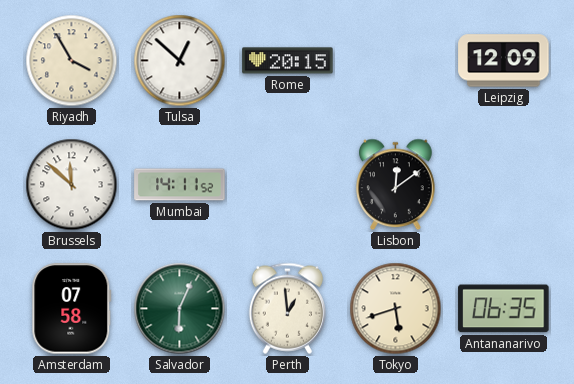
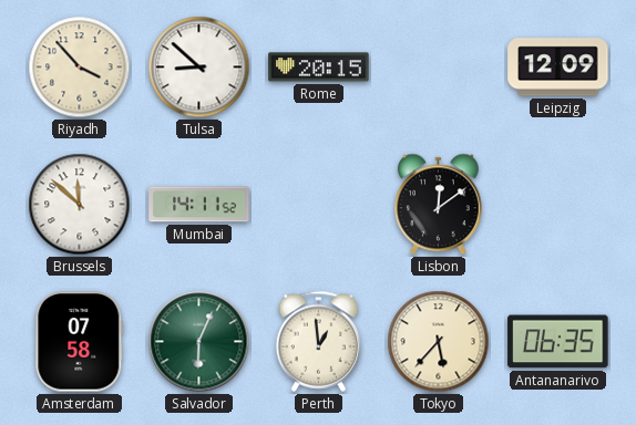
Riyadh: 3:55 -> 3:53 (80, 68)
Tulsa: 12:52 -> 8:52 (199, 68)
Tokyo: 5:42 -> 5:37 (439, 342)
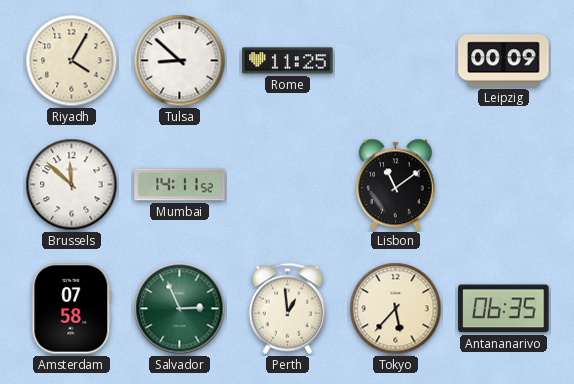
Riyadh: 3:53 -> 4:05 (72, 61)
Rome: 20:15 -> 11:25 (288, 61)
Leipzig: 12:09 -> 00:09 (504, 61)
Lisbon: 12:09 -> 11:09 (396, 185)
Salvador: 6:04 -> 2:56 (180, 309)
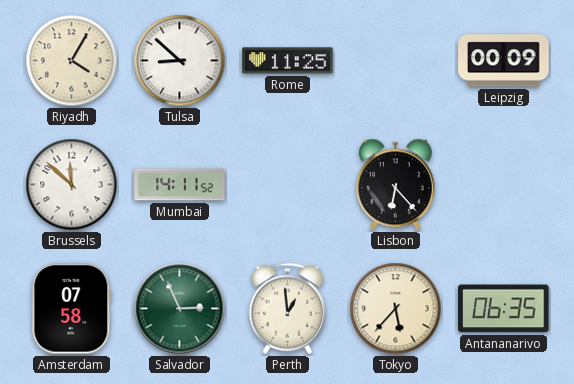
Lisbon: 11:09 -> 6:23 (396, 185)
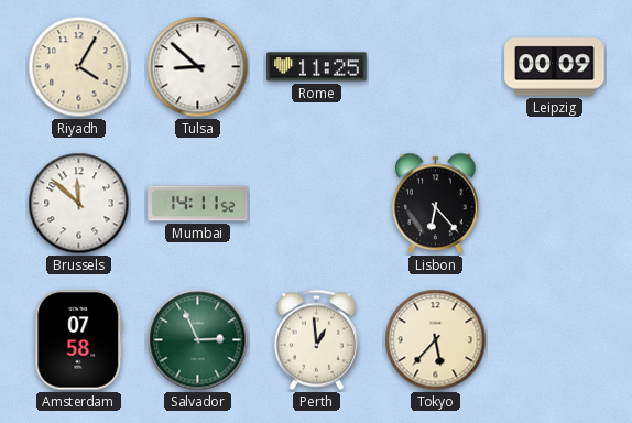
Antananarivo: 06:35 -> none (504, 309)
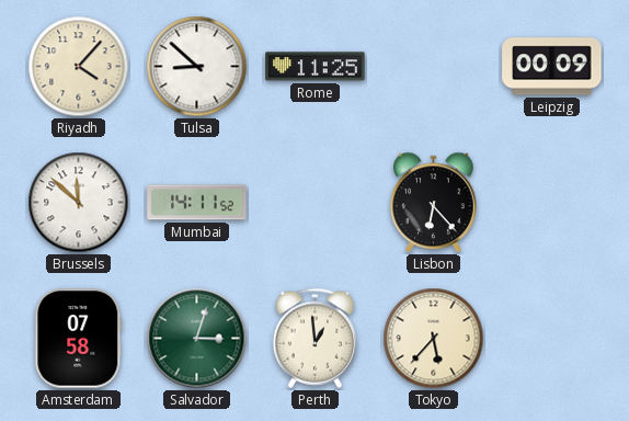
Riyadh: 4:05 -> 4:07 (79, 67)
Salvador: 2:56 -> 3:03 (197, 339)
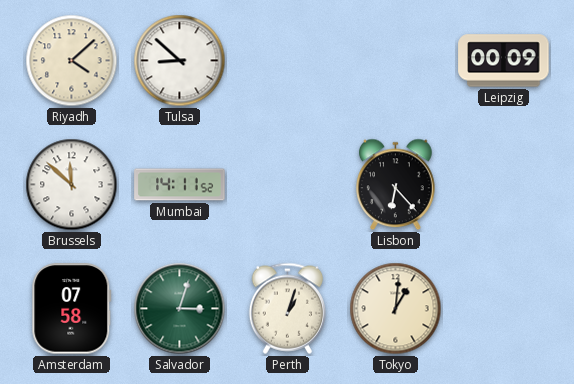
Riyadh: 4:07 -> 4:08 (72, 61)
Rome: 11:25 -> none (316, 67)
Perth: 12:59 -> 1:03 (287, 308)
Tokyo: 5:37 -> 1:01 (396, 309)
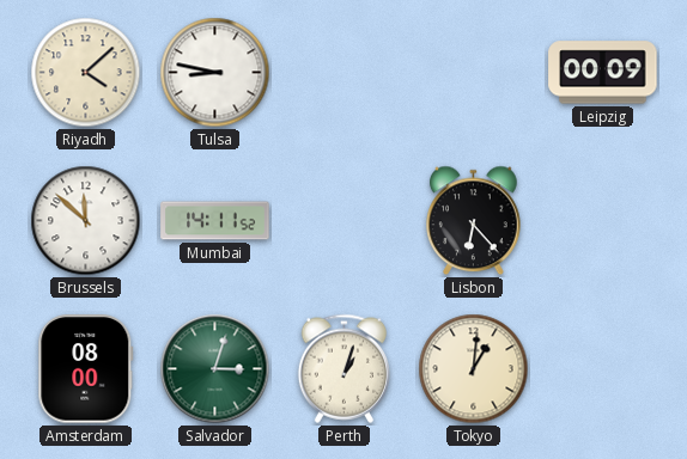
Tulsa: 8:52 -> 8:47 (215, 73)
Amsterdam: 07:58 -> 08:00 (86, 369)
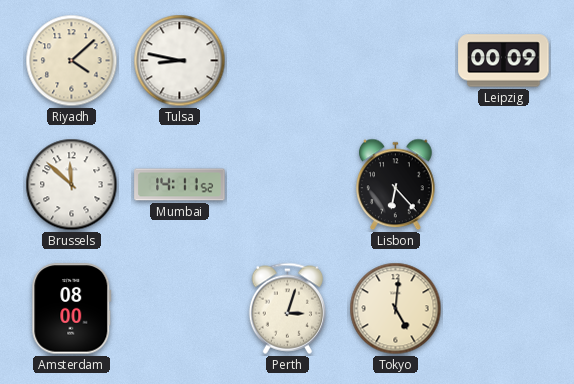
Salvador: 3:03 -> none (215, 369)
Perth: 1:03 -> 3:03 (287, 308)
Tokyo: 1:01 -> 5:01 (396, 309)
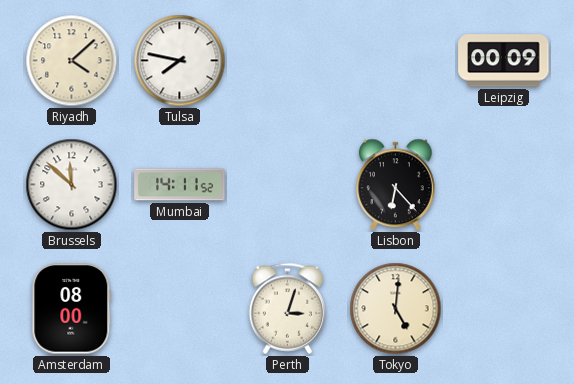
Tulsa: 8:47 -> 7:47 (180, 61)
